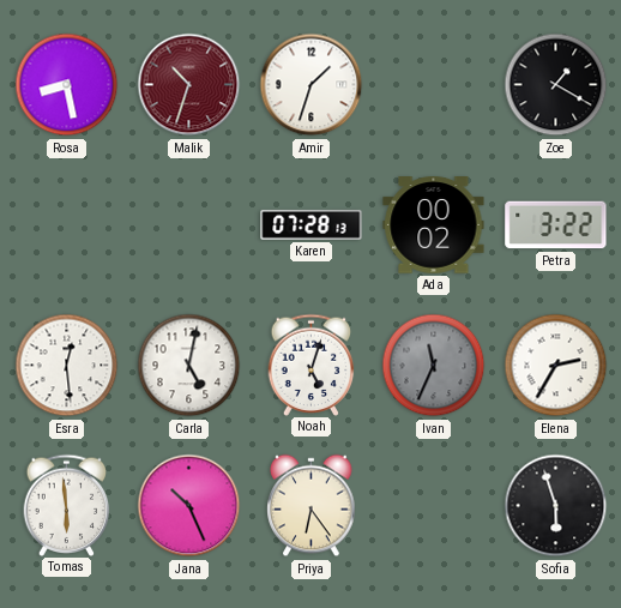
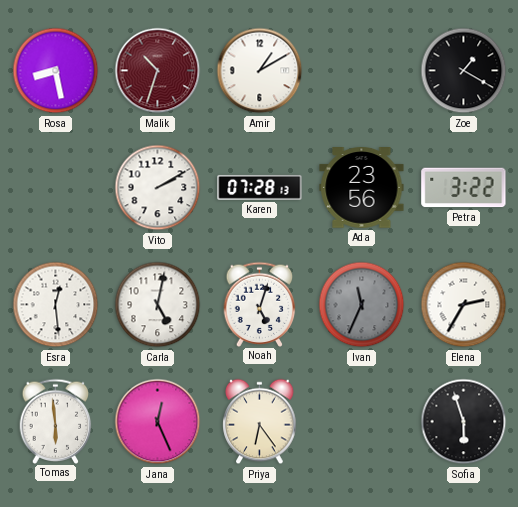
Amir: 1:33 -> 1:10 (260, 71)
Vito: none -> 2:10 (158, 188)
Ada: 00:02 -> 23:56 (362, 188)
Jana: 10:26 -> 12:26 (158, 422)
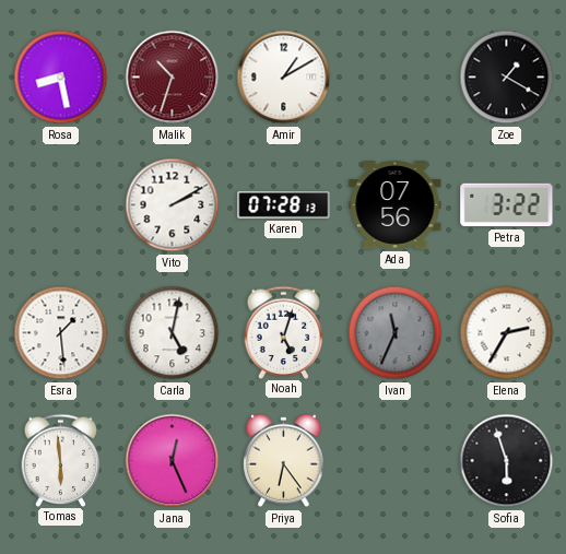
Ada: 23:56 -> 07:56 (396, 205)
Esra: 12:29 -> 1:29 (61, 333)
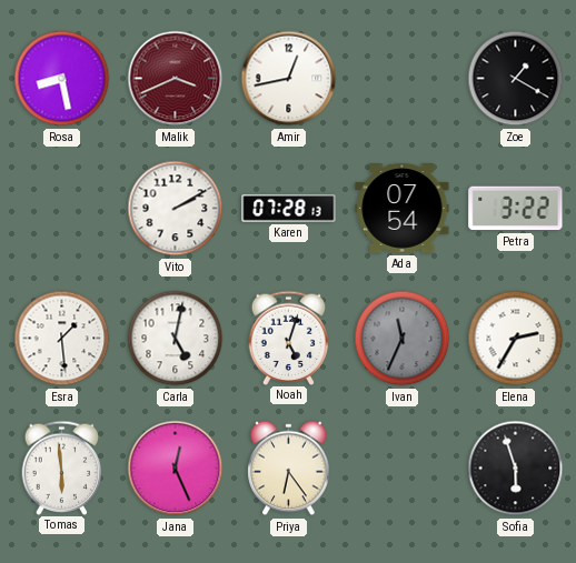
Malik: 10:33 -> 3:41 (176, 79)
Amir: 1:10 -> 12:43 (289, 79)
Ada: 07:56 -> 07:54 (403, 209)
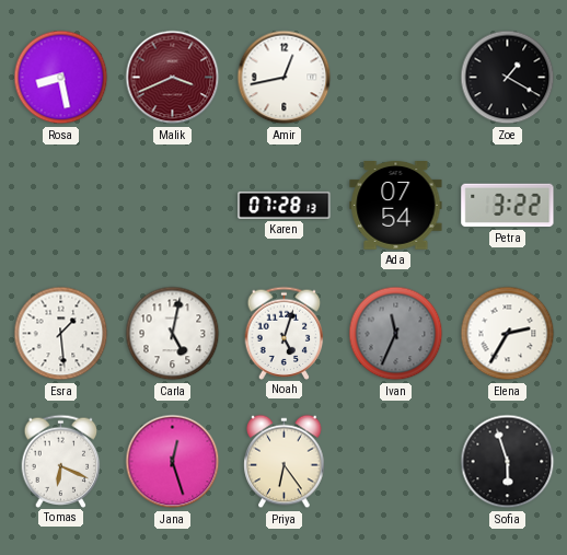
Vito: 2:10 -> none (176, 209)
Tomas: 5:59 -> 6:19 (61, 461)
Jana: 12:26 -> 12:27 (173, 462)
